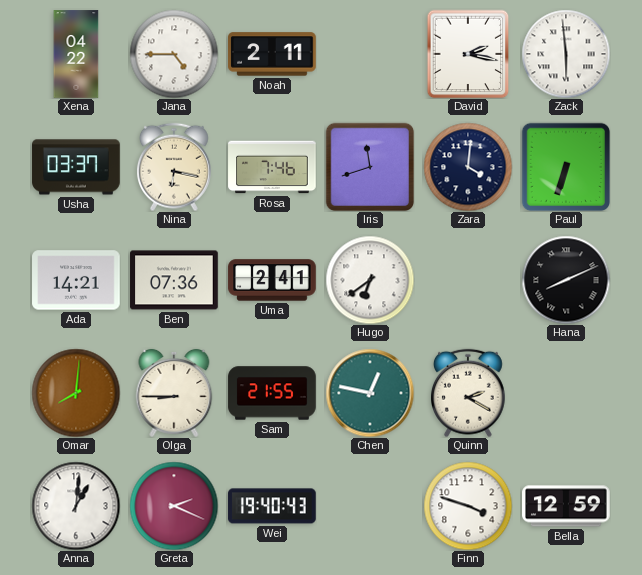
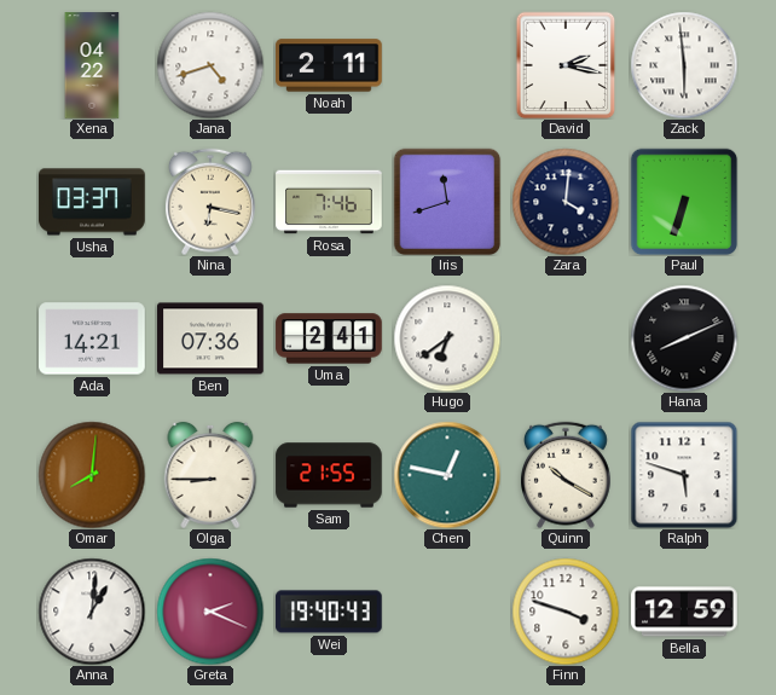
Jana: 4:45 -> 4:42 (210, 65)
Quinn: 2:20 -> 10:20 (566, 475)
Ralph: none -> 5:48 (684, 475)
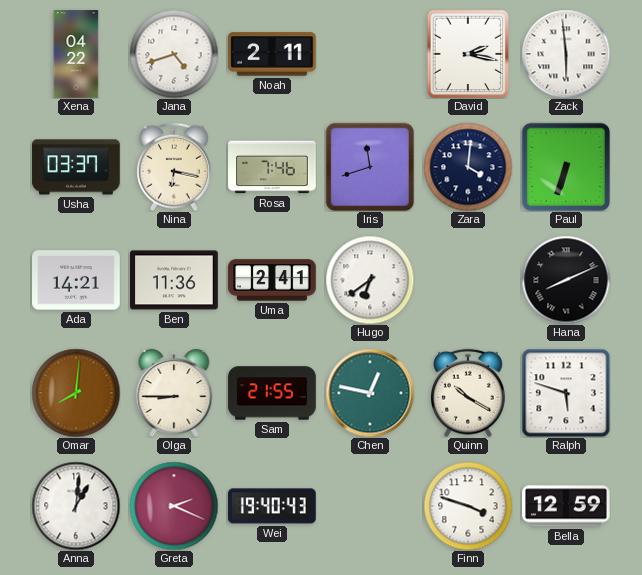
Ben: 07:36 -> 11:36 (174, 280)
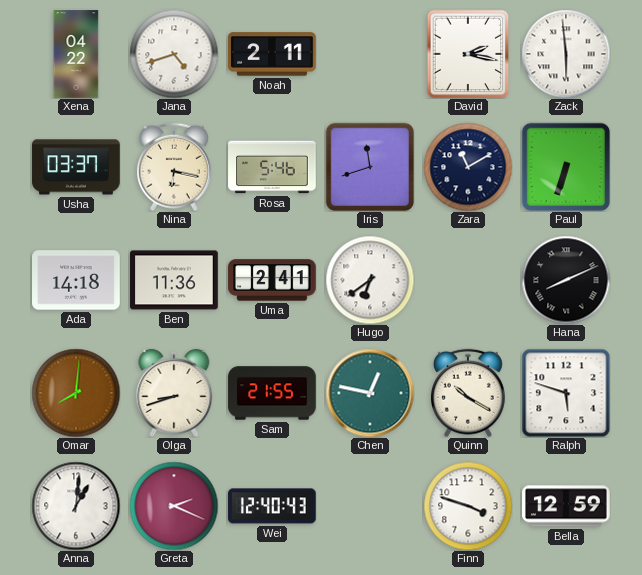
Rosa: 7:46 -> 5:46 (272, 167)
Zara: 4:01 -> 11:10 (468, 167)
Ada: 14:21 -> 14:18 (76, 280)
Olga: 8:45 -> 8:42 (174, 393)
Wei: 19:40 -> 12:40 (272, 506)
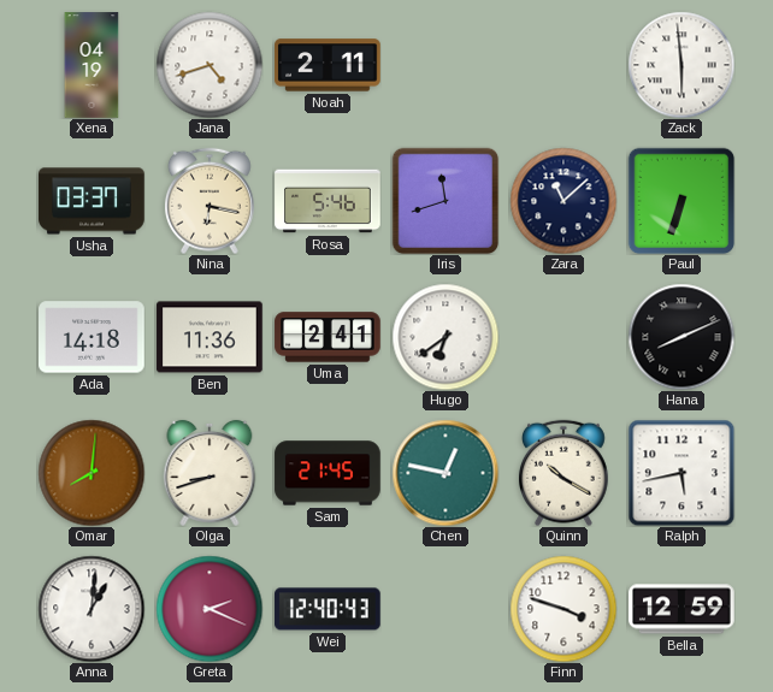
Xena: 04:22 -> 04:19 (92, 65)
David: 2:17 -> none (468, 54)
Zara: 11:10 -> 11:08 (563, 201)
Sam: 21:55 -> 21:45 (328, 473)
Ralph: 5:48 -> 5:43 (681, 473)
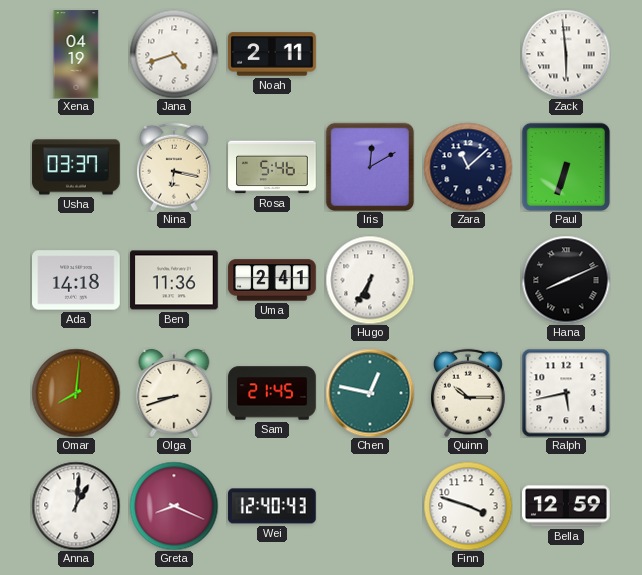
Iris: 11:42 -> 12:10 (370, 167)
Hugo: 6:39 -> 6:35 (370, 280)
Quinn: 10:20 -> 10:15 (468, 393)
Greta: 2:19 -> 8:19 (174, 506)
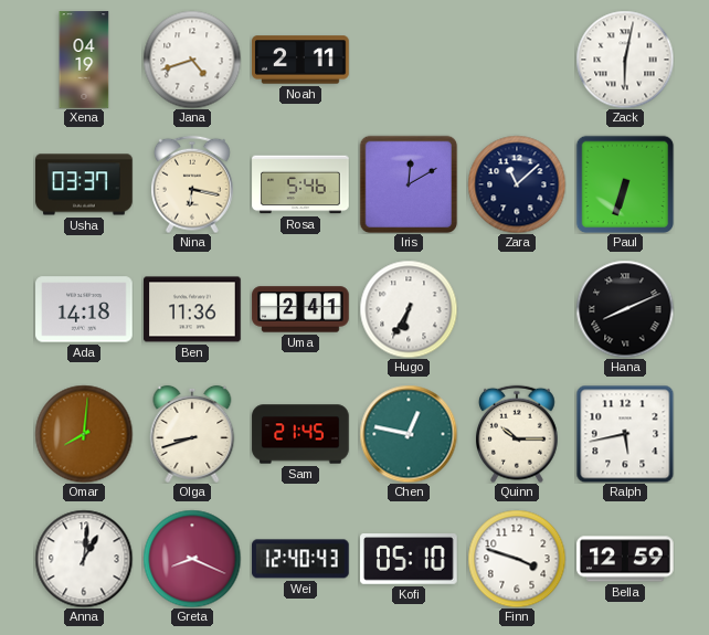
Zack: 5:59 -> 6:02 (625, 60)
Kofi: none -> 05:10 (409, 560)
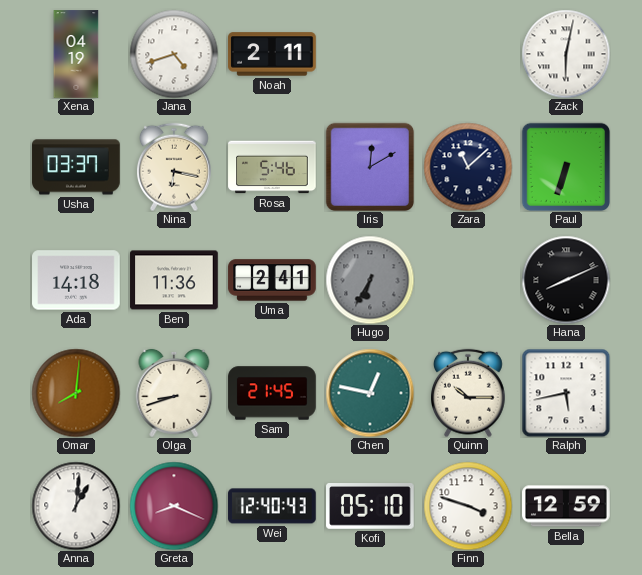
Hugo dial: white -> grey (370, 280)
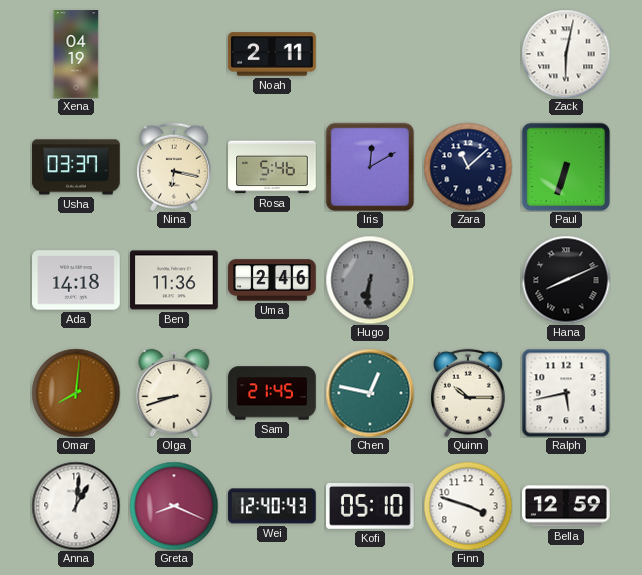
Jana: 4:42 -> none (174, 54)
Uma: 2:41 -> 2:46 (272, 280)
Hugo: 6:35 -> 6:31 (370, 280)
